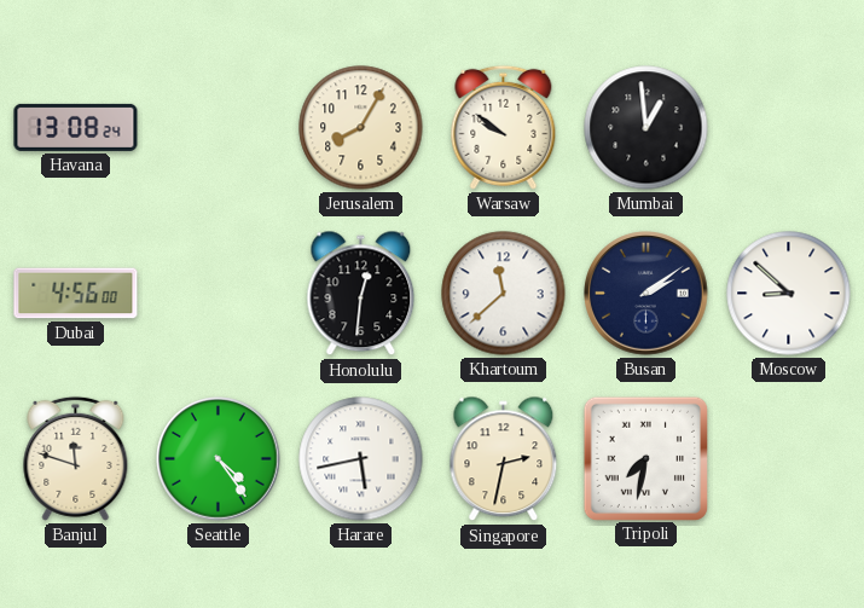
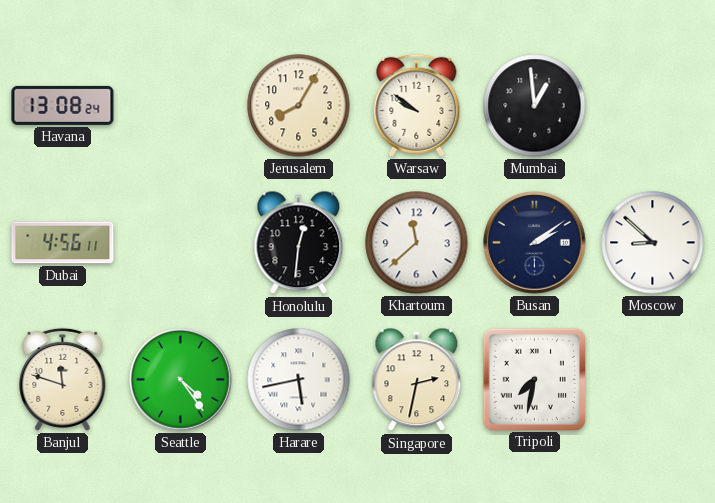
Dubai: 4:56:00 -> 4:56:11 (63, 243)
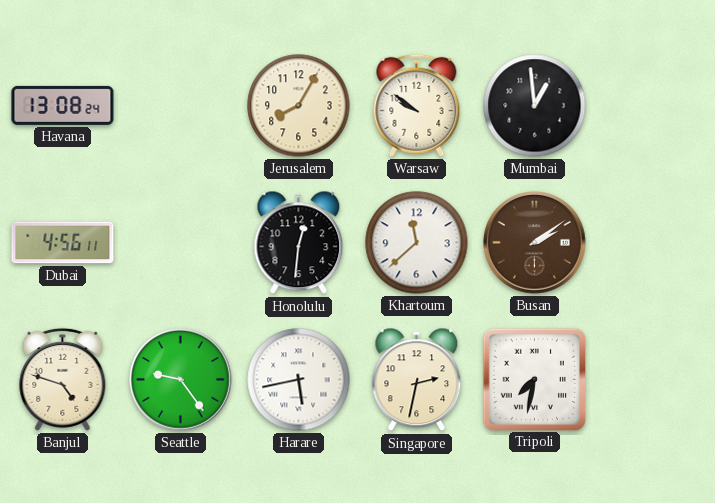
Busan dial: navy -> brown (535, 243)
Moscow: 8:52 -> none (653, 243)
Banjul: 11:48 -> 4:48 (63, 379)
Seattle: 4:24 -> 9:24 (181, 380)
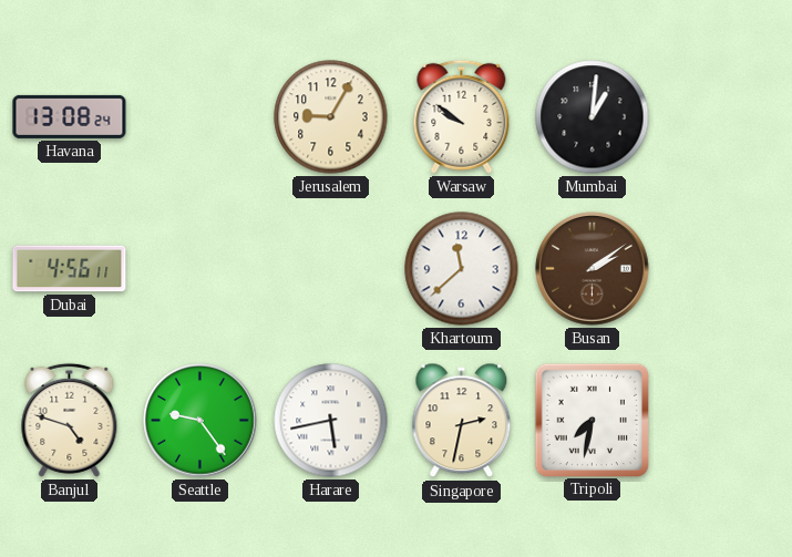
Jerusalem: 8:05 -> 9:05 (331, 117)
Mumbai: 12:59 -> 1:01 (593, 117)
Honolulu: 12:31 -> none (299, 243)
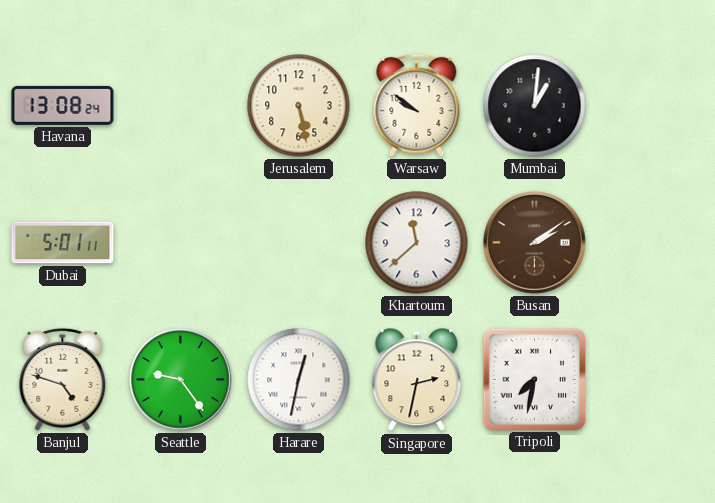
Jerusalem: 9:05 -> 5:28 (299, 106)
Dubai: 4:56 -> 5:01 (63, 243)
Harare: 5:43 -> 12:32 (299, 380)
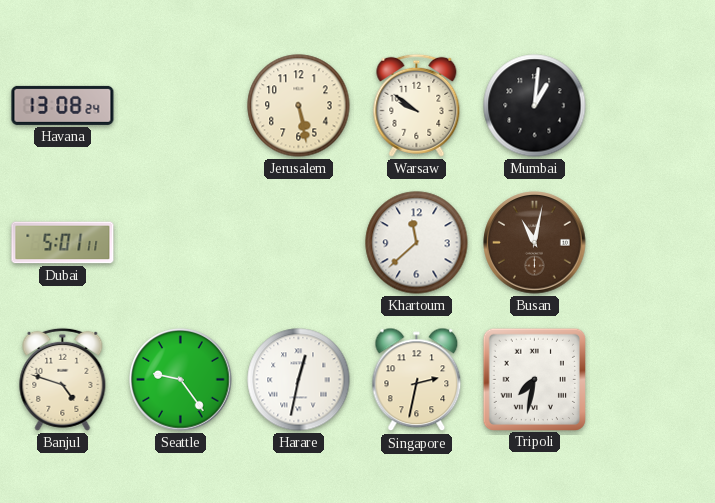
Busan: 2:09 -> 11:02 (535, 243)
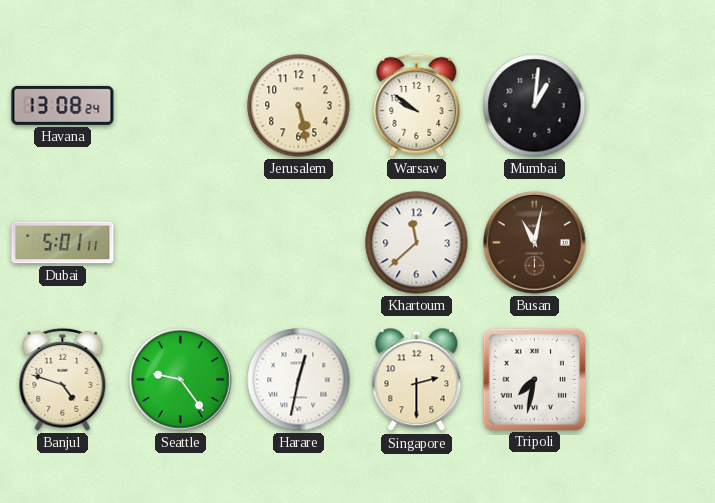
Singapore: 2:32 -> 2:30 (417, 380)
